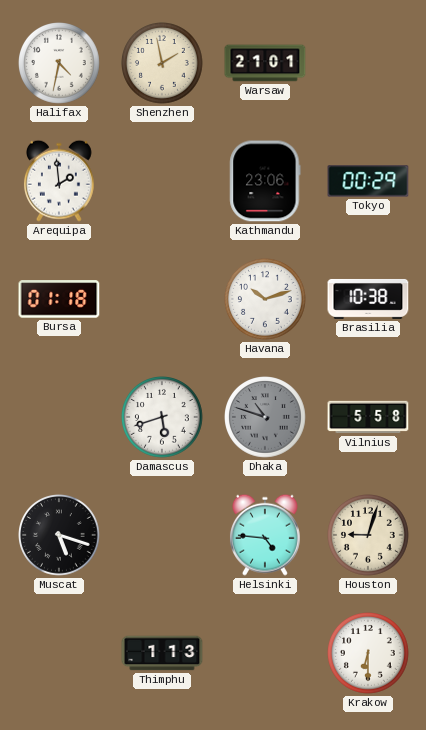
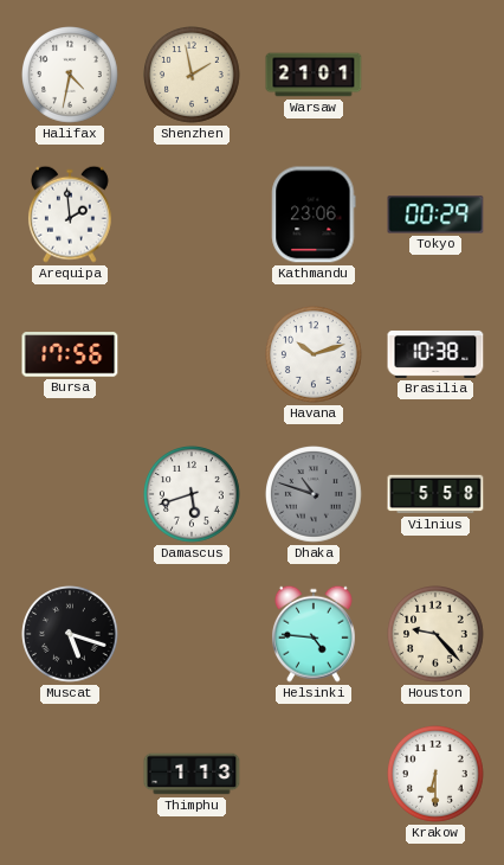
Bursa: 01:18 -> 17:56 (70, 354)
Houston: 9:03 -> 9:23 (437, 635)
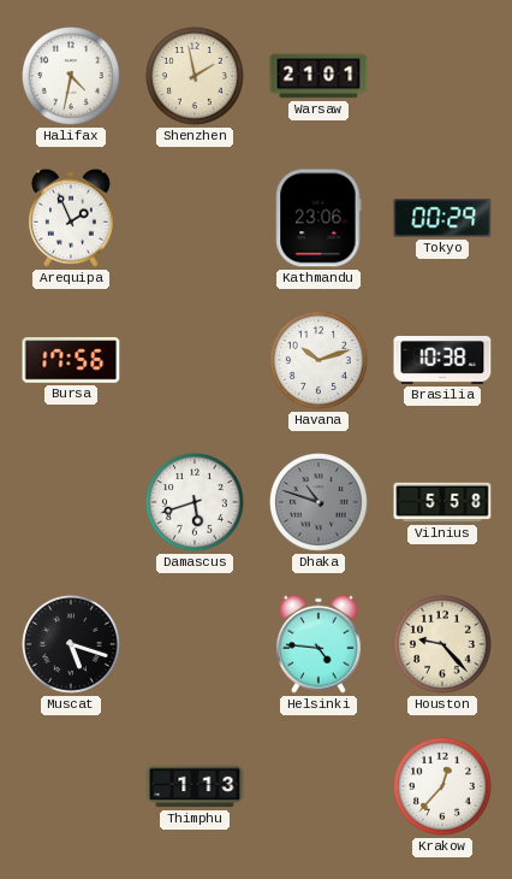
Arequipa: 1:59 -> 1:56 (71, 218)
Krakow: 6:30 -> 12:37 (443, 787)
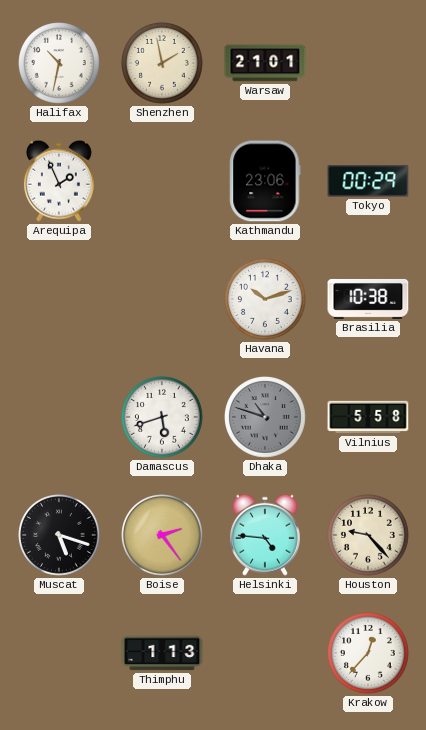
Halifax: 4:32 -> 10:32 (60, 64)
Bursa: 17:56 -> none (71, 360)
Boise: none -> 2:24 (163, 536)
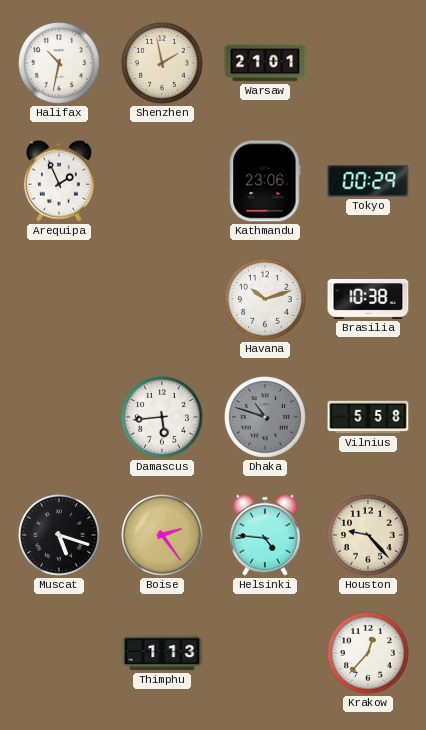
Damascus: 5:42 -> 5:44 (163, 418)
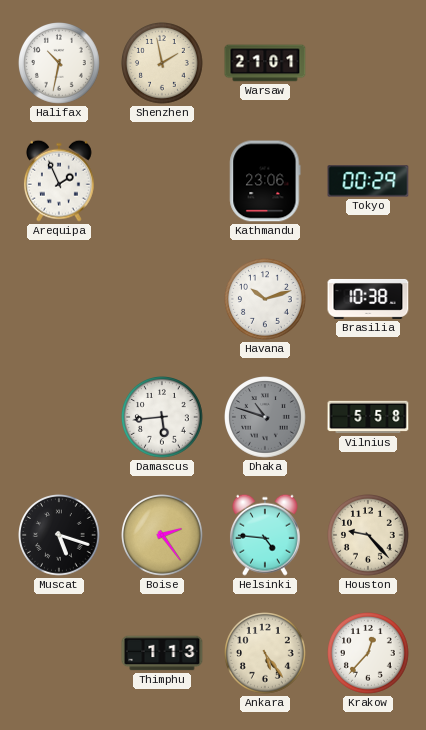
Ankara: none -> 5:24 (266, 654)
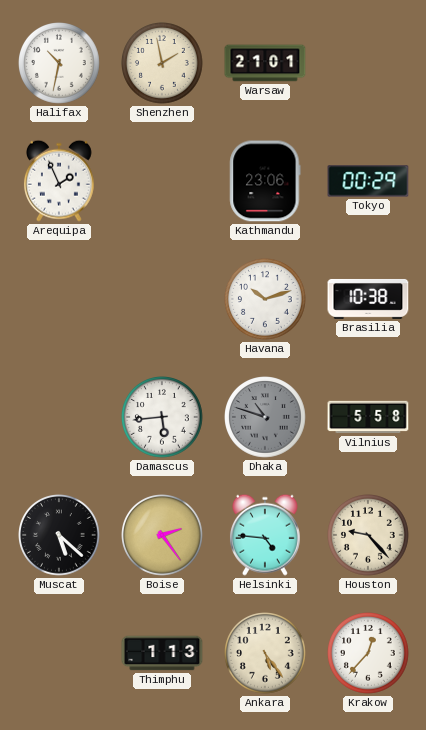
Muscat: 5:18 -> 5:22 (60, 536)
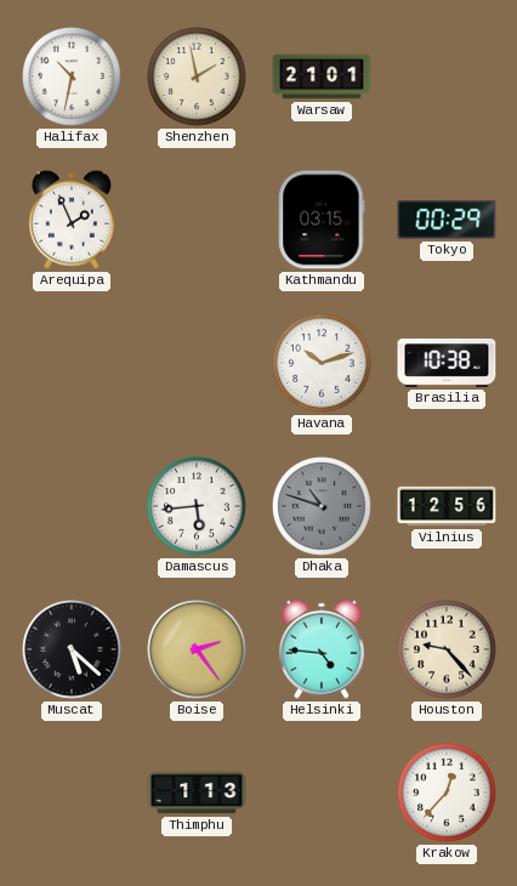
Kathmandu: 23:06 -> 03:15 (322, 220)
Vilnius: 5:58 -> 12:56 (447, 506)
Ankara: 5:24 -> none (266, 654)
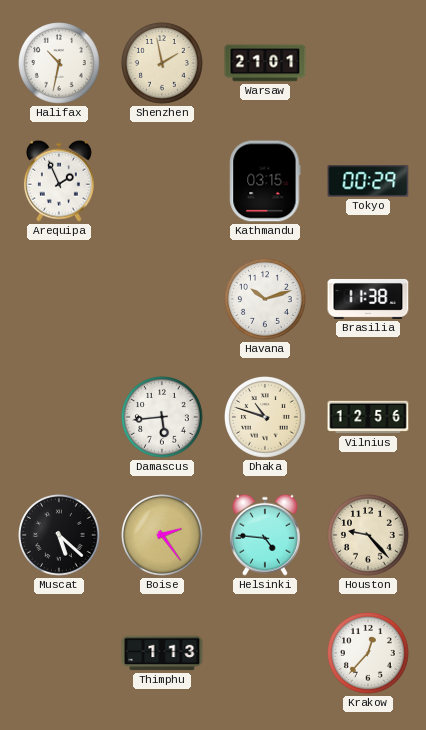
Brasilia: 10:38 -> 11:38 (368, 299)
Dhaka dial: grey -> cream (266, 418)
